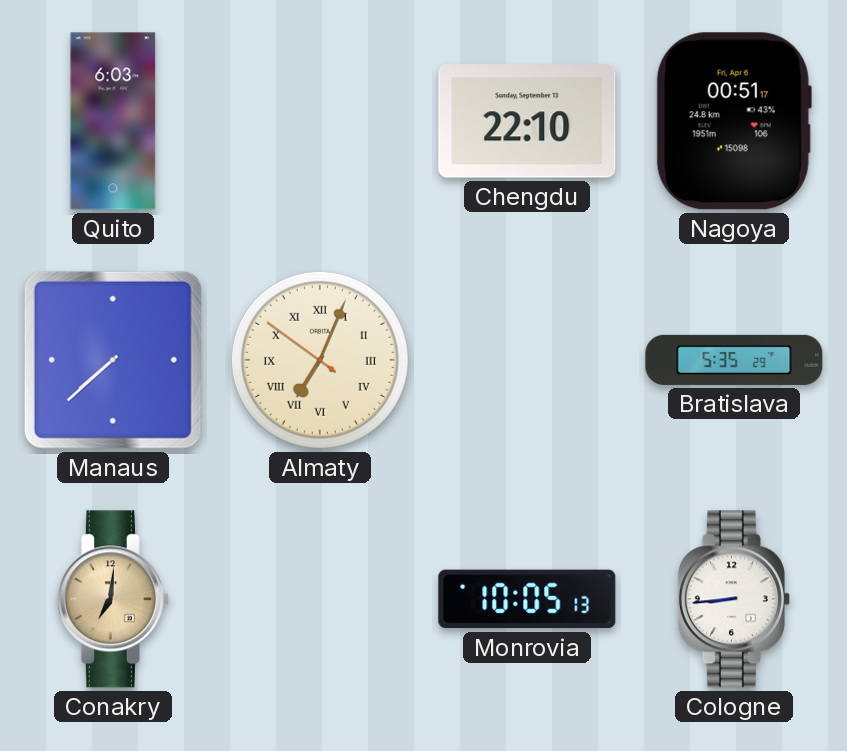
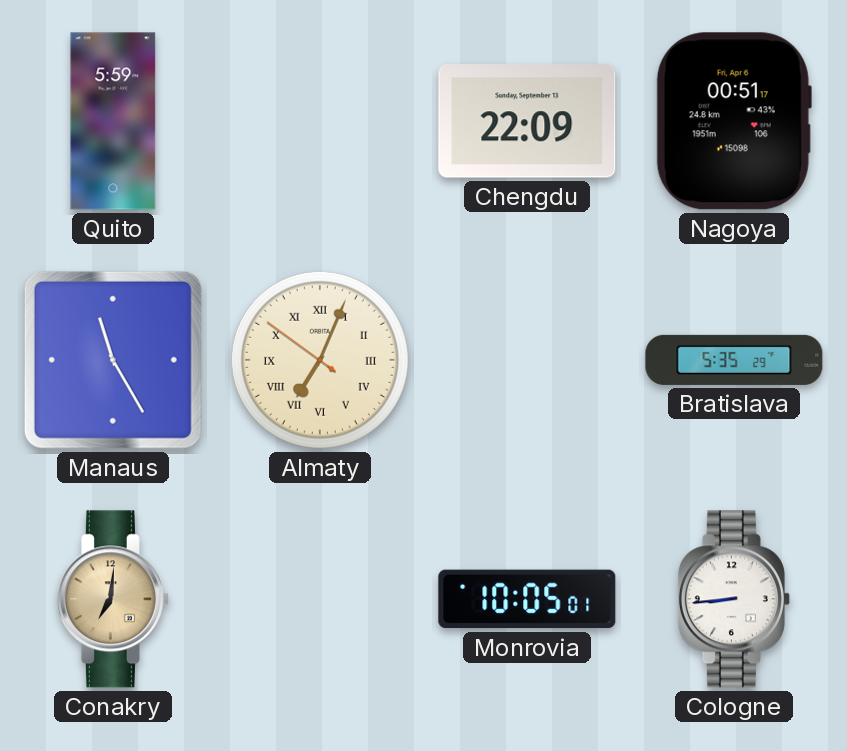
Quito: 6:03 -> 5:59 (113, 121)
Chengdu: 22:10 -> 22:09 (527, 121)
Manaus: 7:38 -> 11:25 (113, 360)
Monrovia: 10:05:13 -> 10:05:01 (527, 599)
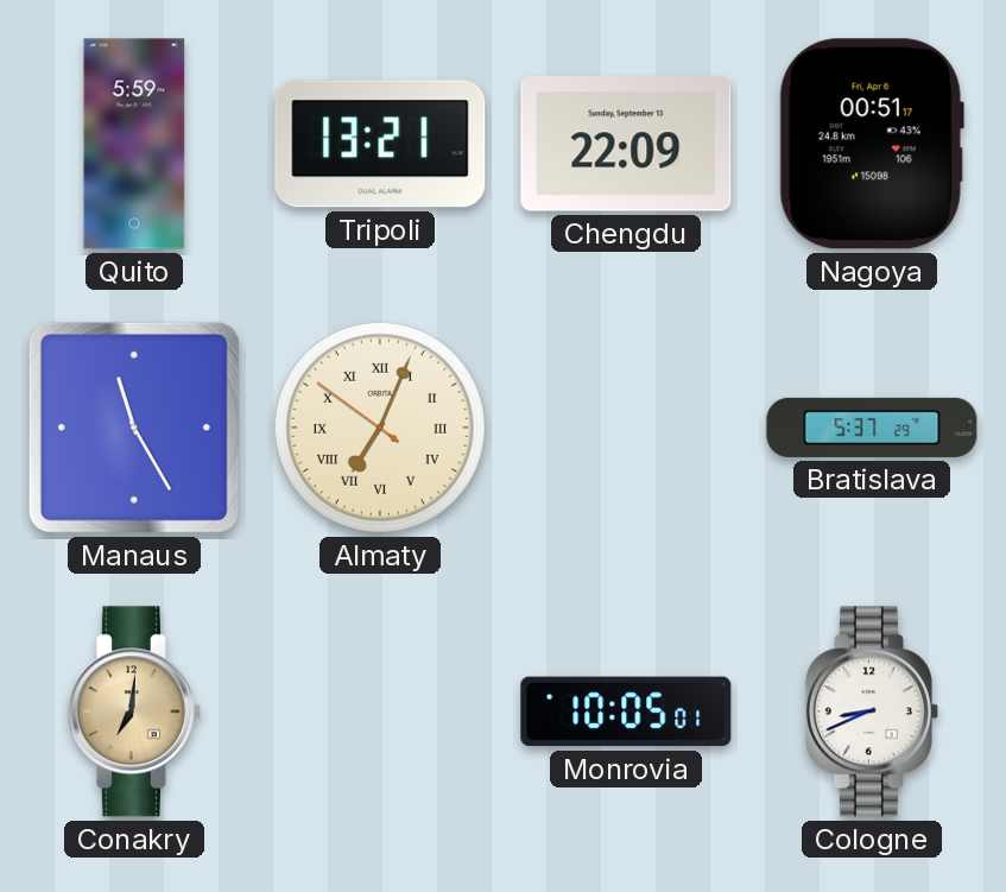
Tripoli: none -> 13:21 (380, 144)
Bratislava: 5:35 -> 5:37 (872, 428)
Cologne: 8:44 -> 8:41 (872, 711)
